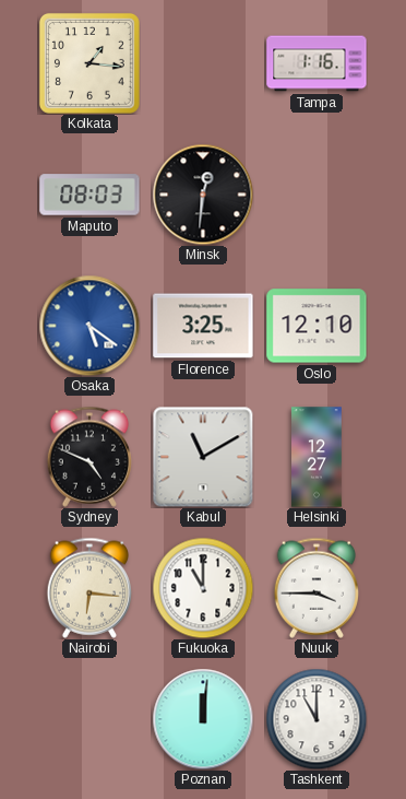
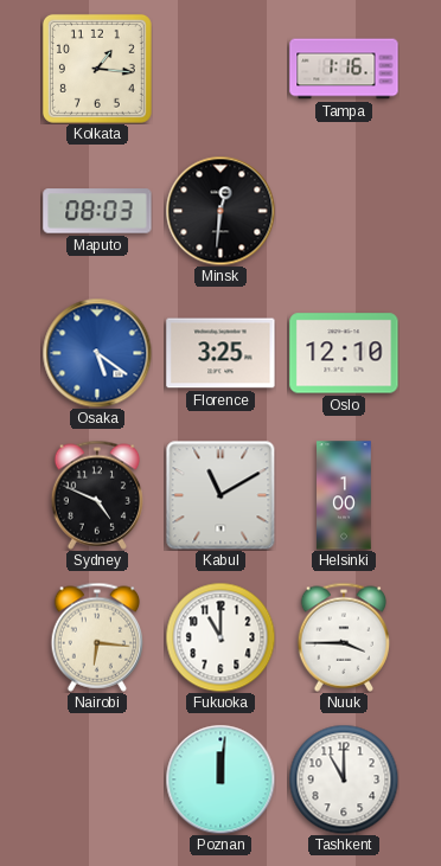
Helsinki: 12:27 -> 1:00 (344, 495)
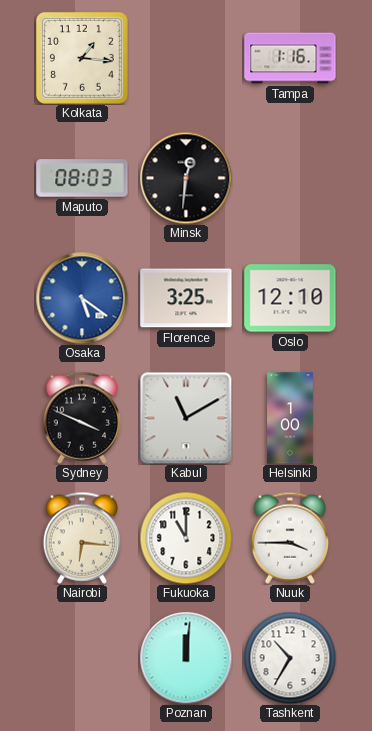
Sydney: 4:49 -> 3:49 (81, 418)
Tashkent: 11:00 -> 10:35 (290, 658)
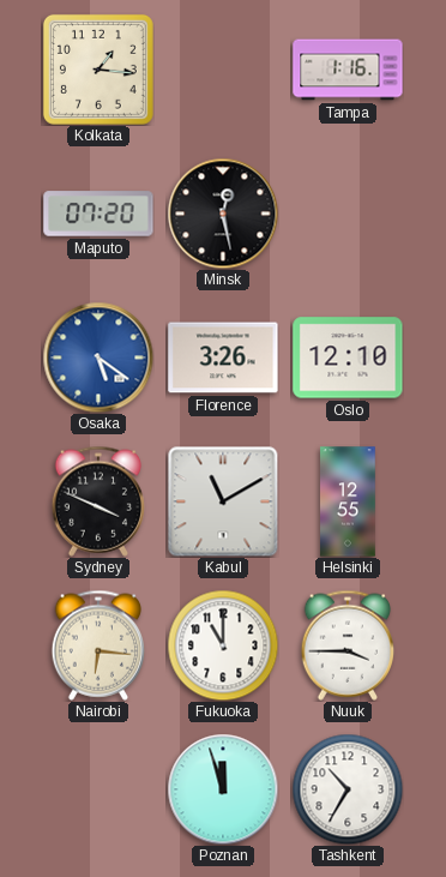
Maputo: 08:03 -> 07:20 (98, 214)
Minsk: 12:31 -> 12:28 (223, 214)
Florence: 3:25 -> 3:26 (223, 358)
Helsinki: 1:00 -> 12:55 (348, 501)
Poznan: 12:01 -> 11:57 (223, 789)
